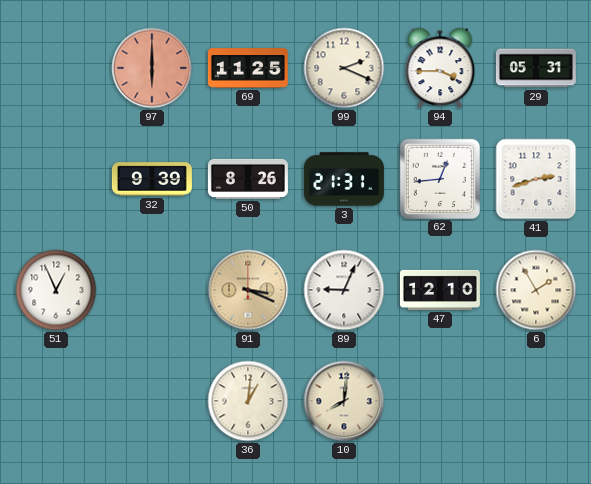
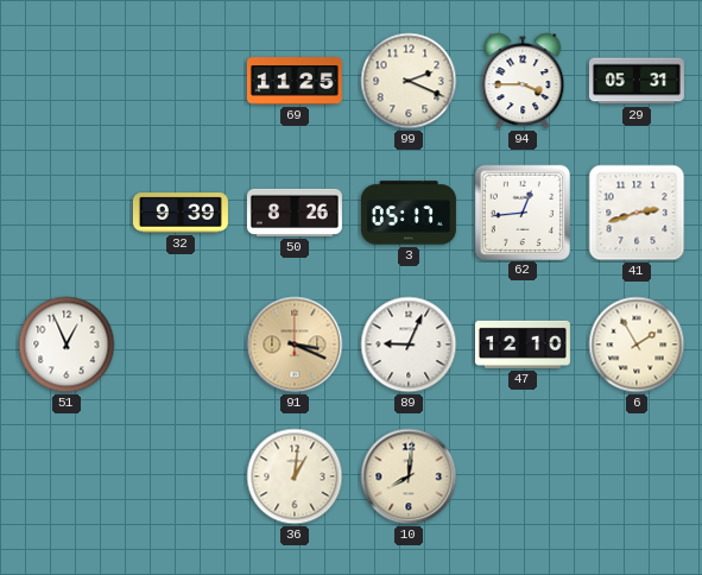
97: 6:00 -> none (152, 68)
3: 21:31 -> 05:17 (409, 213)
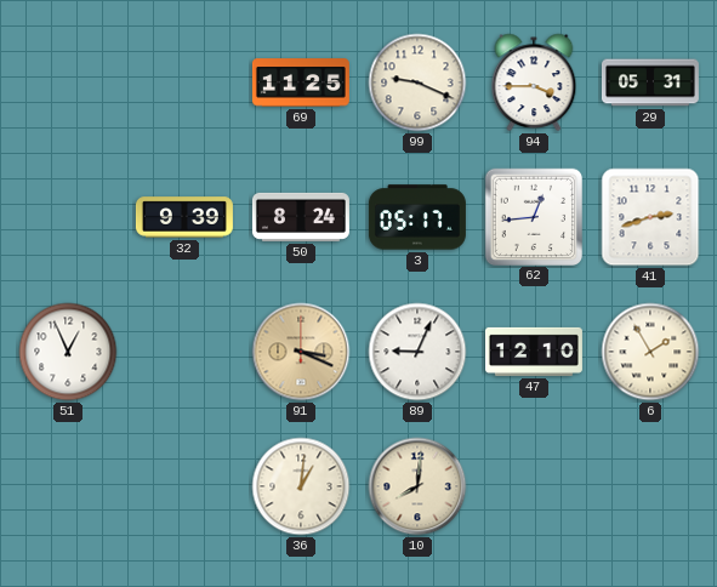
99: 2:19 -> 9:19 (417, 82)
50: 8:26 -> 8:24 (301, 217)
